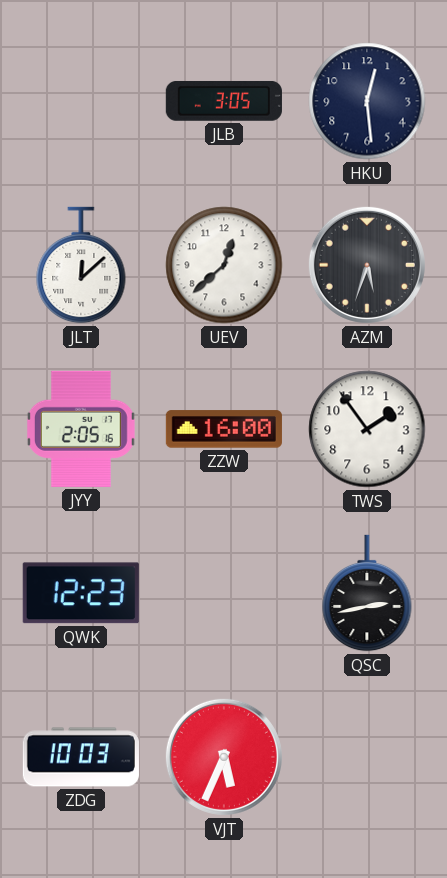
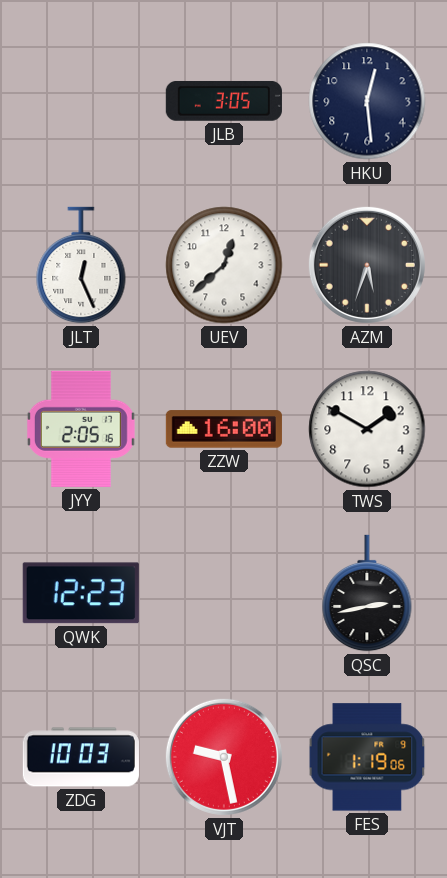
JLT: 12:08 -> 12:26 (81, 265)
TWS: 1:54 -> 1:50 (367, 429)
VJT: 5:34 -> 9:28 (224, 757)
FES: none -> 1:19 (367, 757)
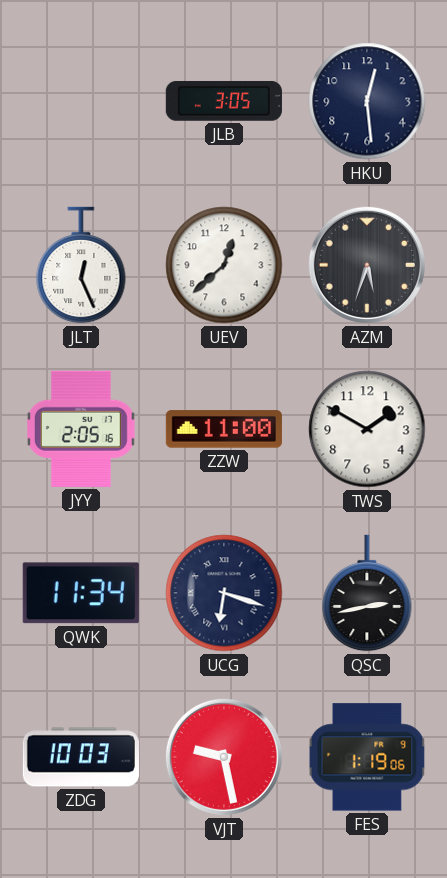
ZZW: 16:00 -> 11:00 (224, 429)
QWK: 12:23 -> 11:34 (81, 593)
UCG: none -> 6:18 (224, 593)
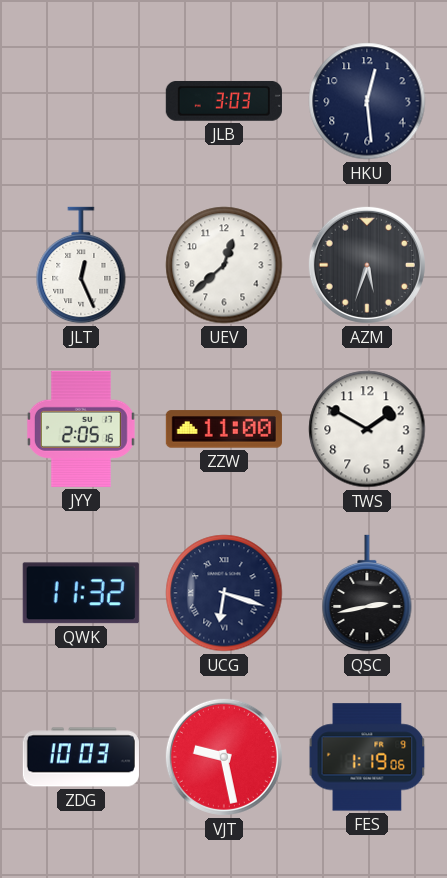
JLB: 3:05 -> 3:03 (224, 101)
QWK: 11:34 -> 11:32 (81, 593)
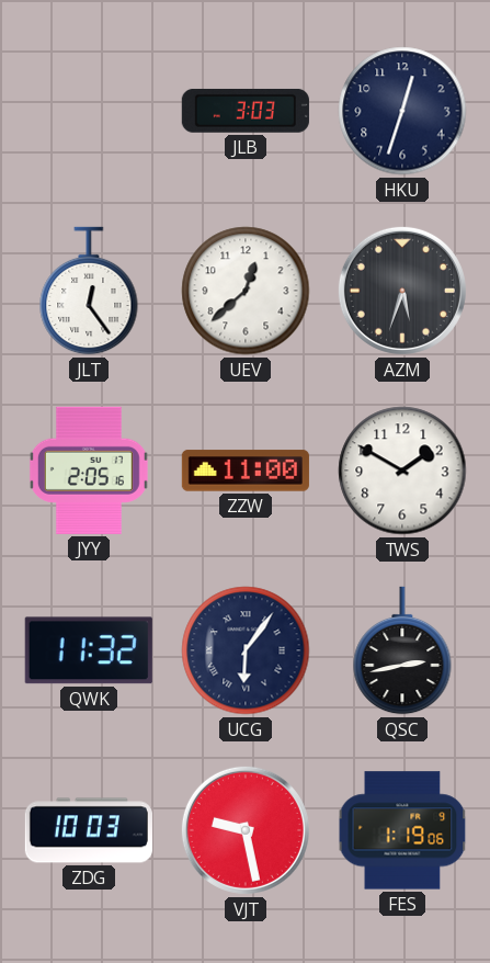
HKU: 12:29 -> 12:33 (402, 111)
JLT: 12:26 -> 12:24 (89, 291)
UCG: 6:18 -> 6:06 (246, 650)
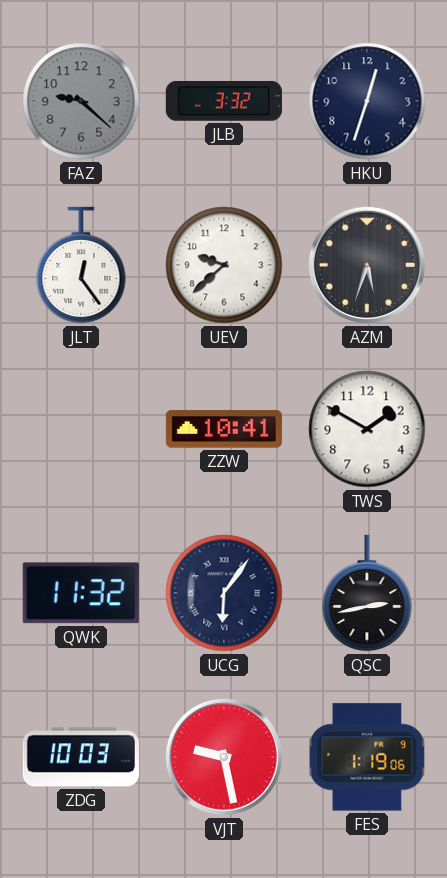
FAZ: none -> 9:22 (81, 101)
JLB: 3:03 -> 3:32 (224, 101)
UEV: 12:38 -> 9:38 (224, 265)
JYY: 2:05 -> none (89, 471)
ZZW: 11:00 -> 10:41 (224, 429)
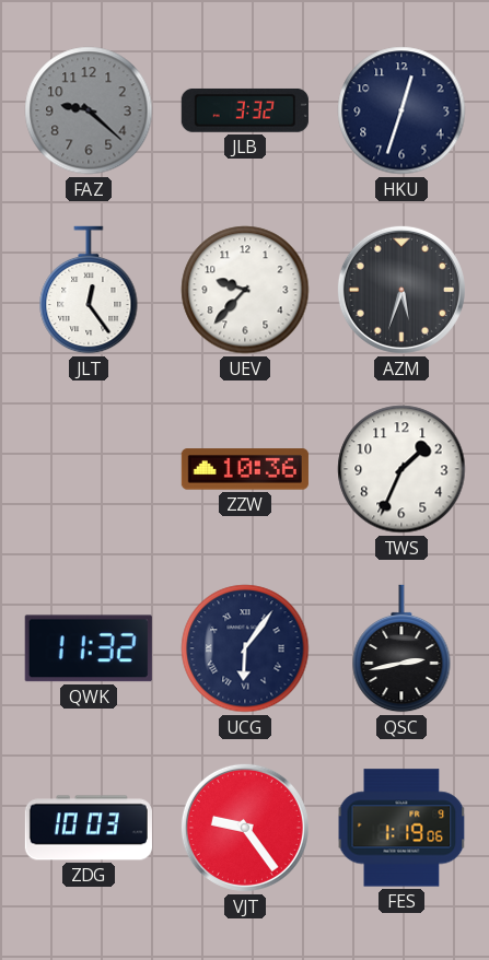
UEV: 9:38 -> 9:37 (245, 290)
ZZW: 10:41 -> 10:36 (245, 469)
TWS: 1:50 -> 1:34 (401, 469)
VJT: 9:28 -> 9:24 (245, 828)
